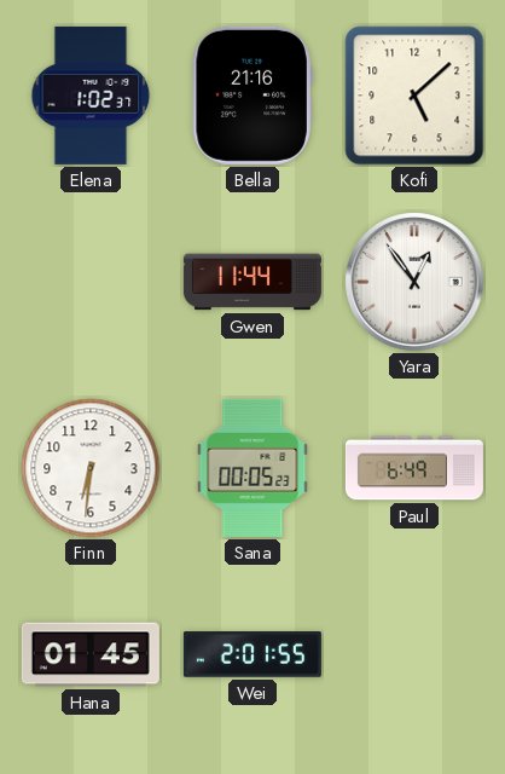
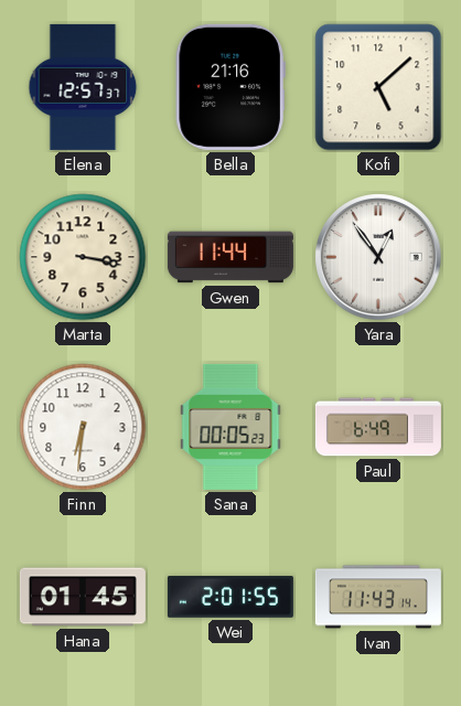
Elena: 1:02 -> 12:57 (83, 87)
Marta: none -> 3:17 (83, 257)
Ivan: none -> 11:43 (378, 597)
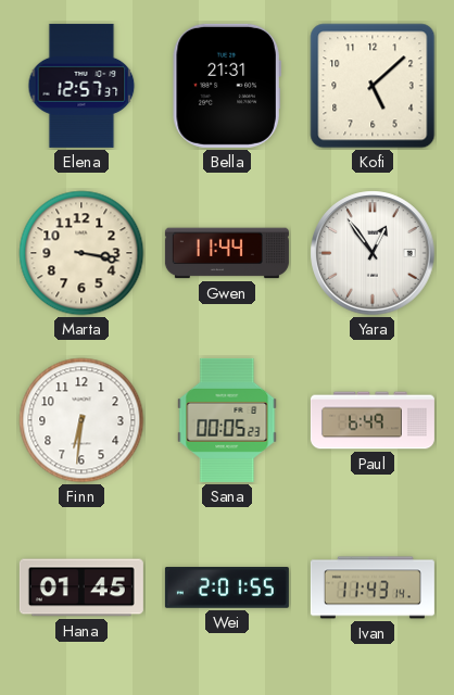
Bella: 21:16 -> 21:31 (227, 86)
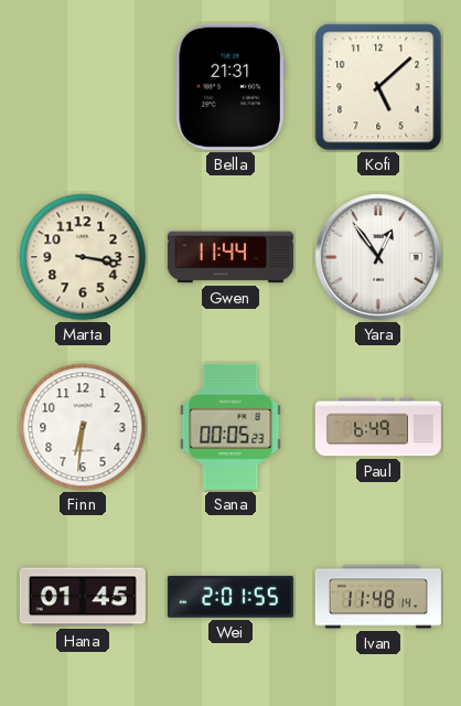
Elena: 12:57 -> none (81, 86)
Ivan: 11:43 -> 11:48 (378, 597)
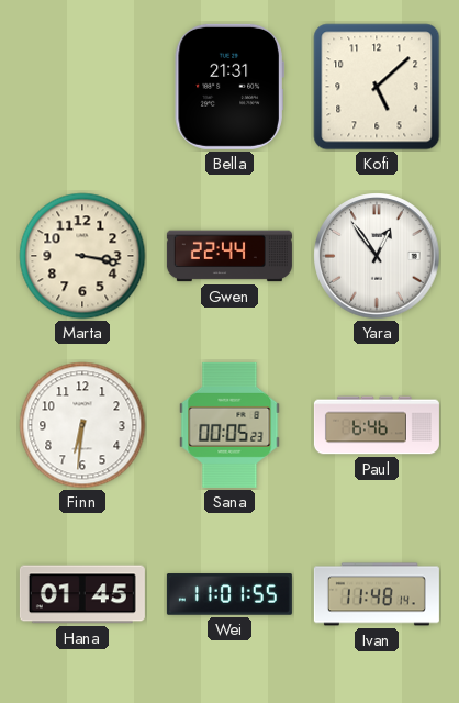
Gwen: 11:44 -> 22:44 (229, 256)
Paul: 6:49 -> 6:46 (377, 425)
Wei: 2:01 -> 11:01 (229, 594)
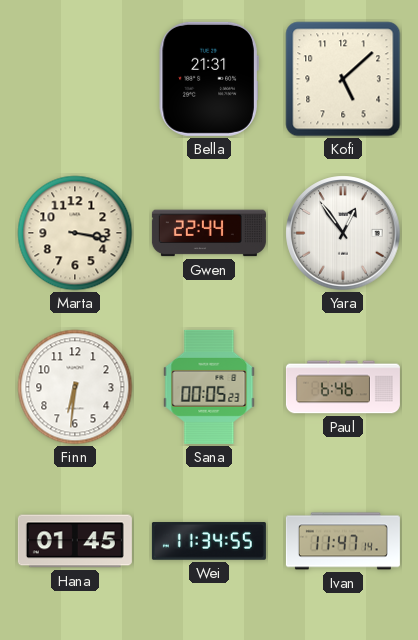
Wei: 11:01 -> 11:34 (209, 541)
Ivan: 11:48 -> 11:47 (343, 541)
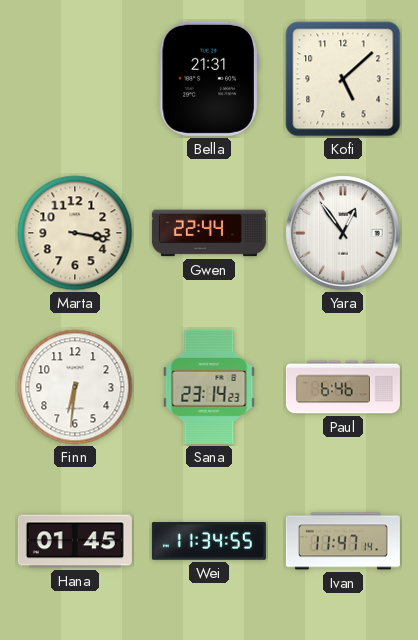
Sana: 00:05 -> 23:14 (209, 387)
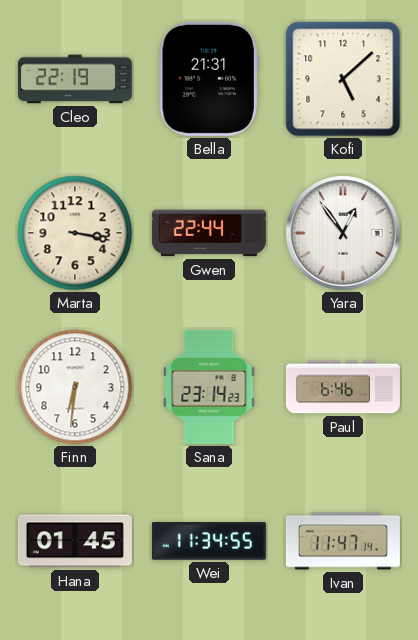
Cleo: none -> 22:19 (75, 79)
